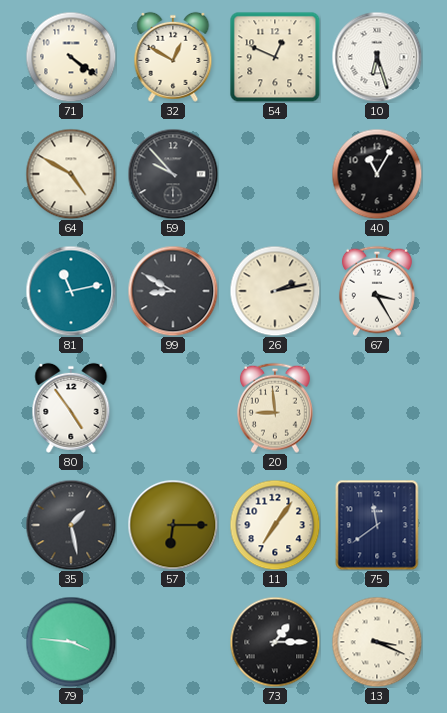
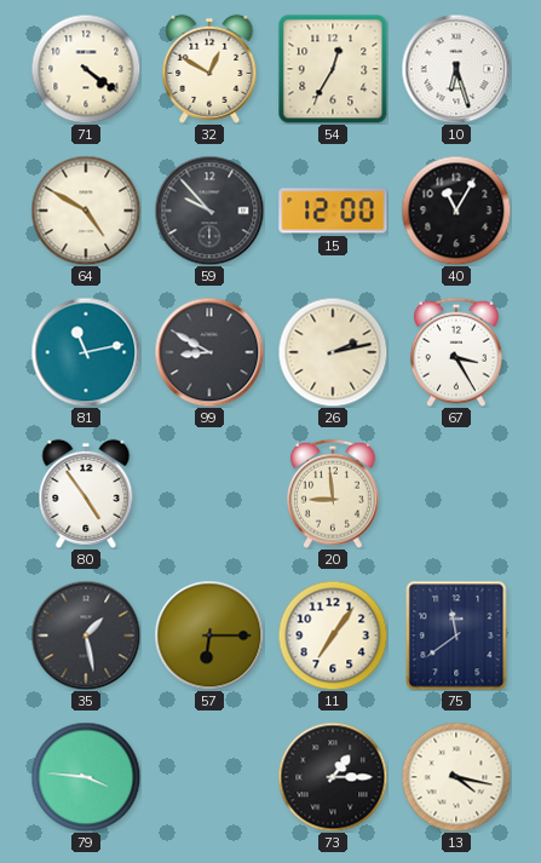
54: 12:49 -> 12:35 (333, 69)
15: none -> 12:00 (333, 211)
13: 3:19 -> 4:17 (456, 777)
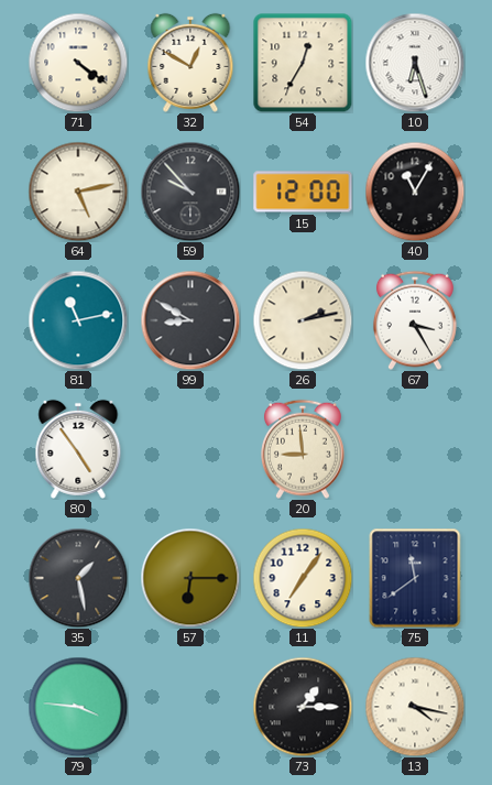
64: 4:50 -> 5:13 (78, 192)
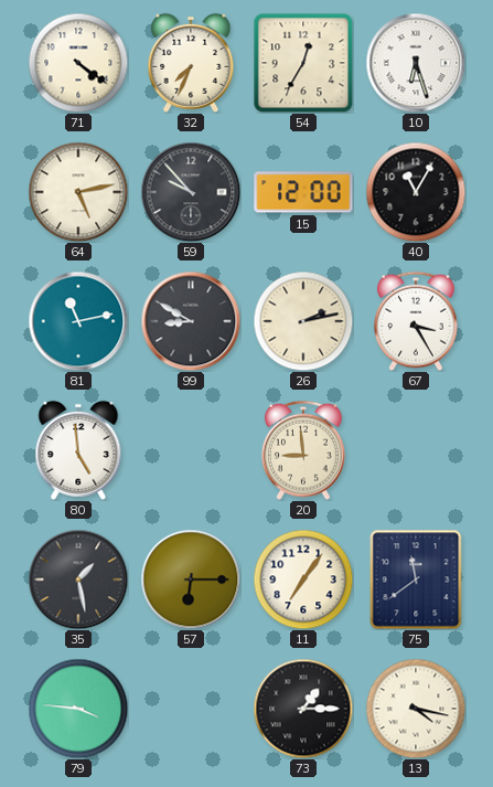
32: 12:50 -> 7:34 (191, 63)
80: 4:54 -> 4:59 (78, 450)
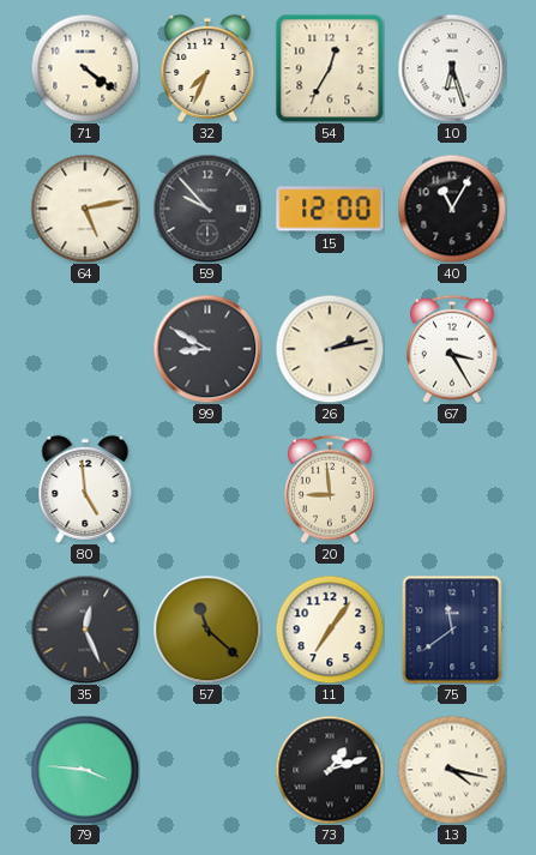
81: 11:13 -> none (78, 321)
35: 1:28 -> 12:26 (85, 630)
57: 6:15 -> 11:22 (207, 630)
73: 1:15 -> 1:12 (330, 770)
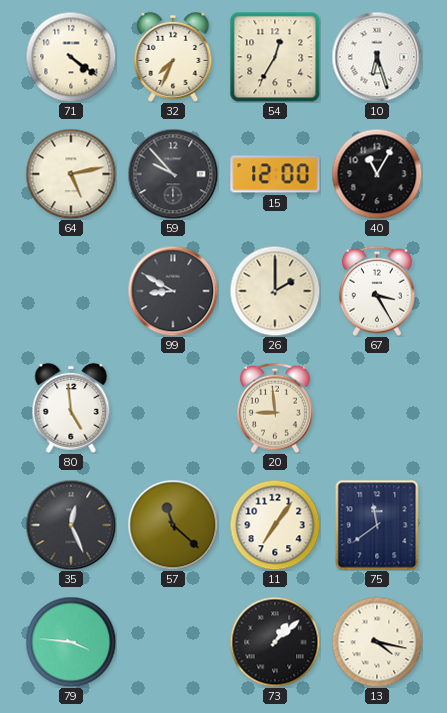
26: 2:13 -> 2:00 (275, 291)
73: 1:12 -> 1:08 (275, 642)
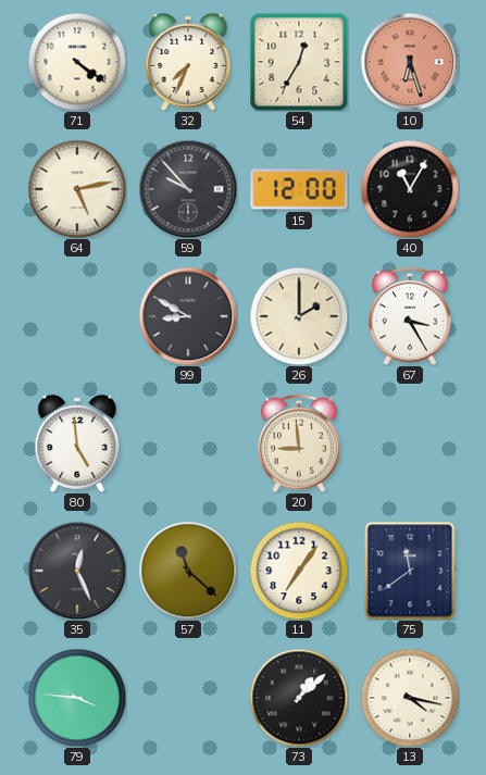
10 dial: white -> salmon (410, 62)
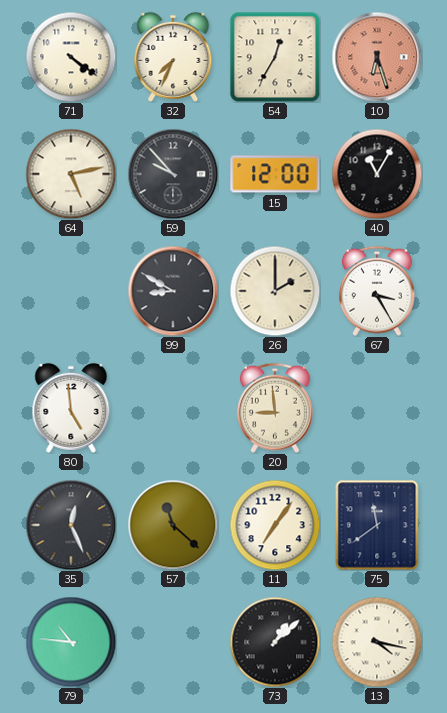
79: 3:46 -> 10:46 (71, 642)
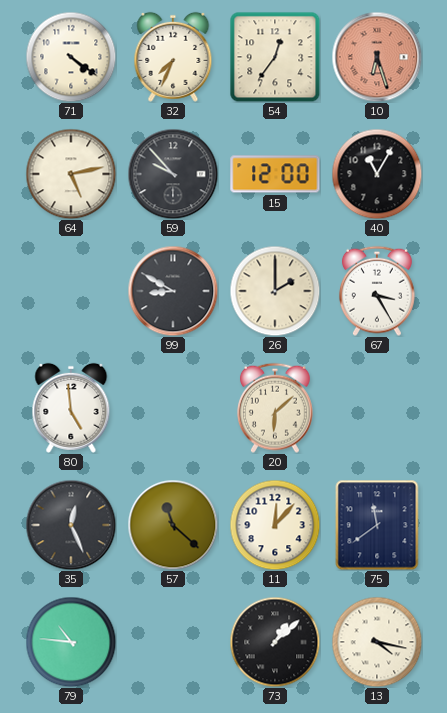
54: 12:35 -> 12:36 (275, 57)
20: 8:59 -> 6:08 (275, 408)
11: 7:06 -> 12:07 (275, 525)
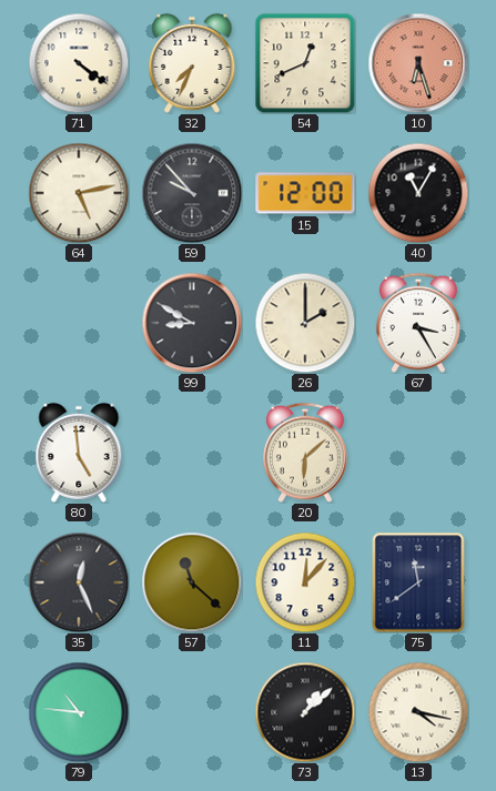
54: 12:36 -> 12:41 (305, 63)
